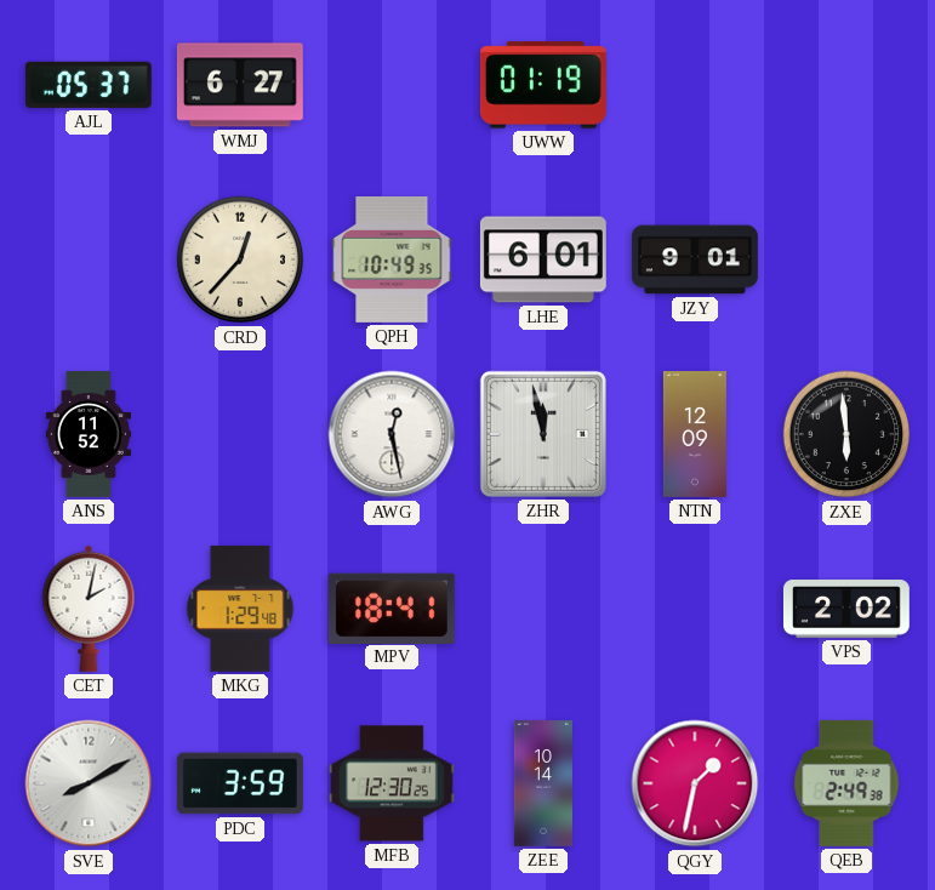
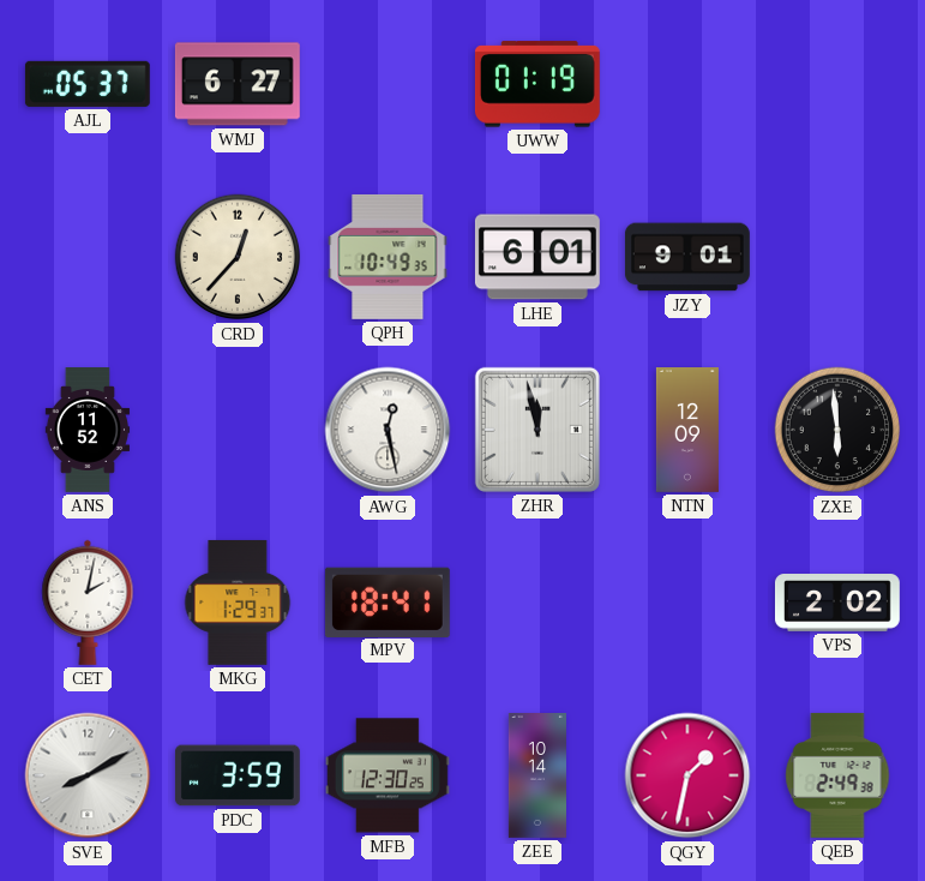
MKG: 1:29:48 -> 1:29:37 (238, 603)
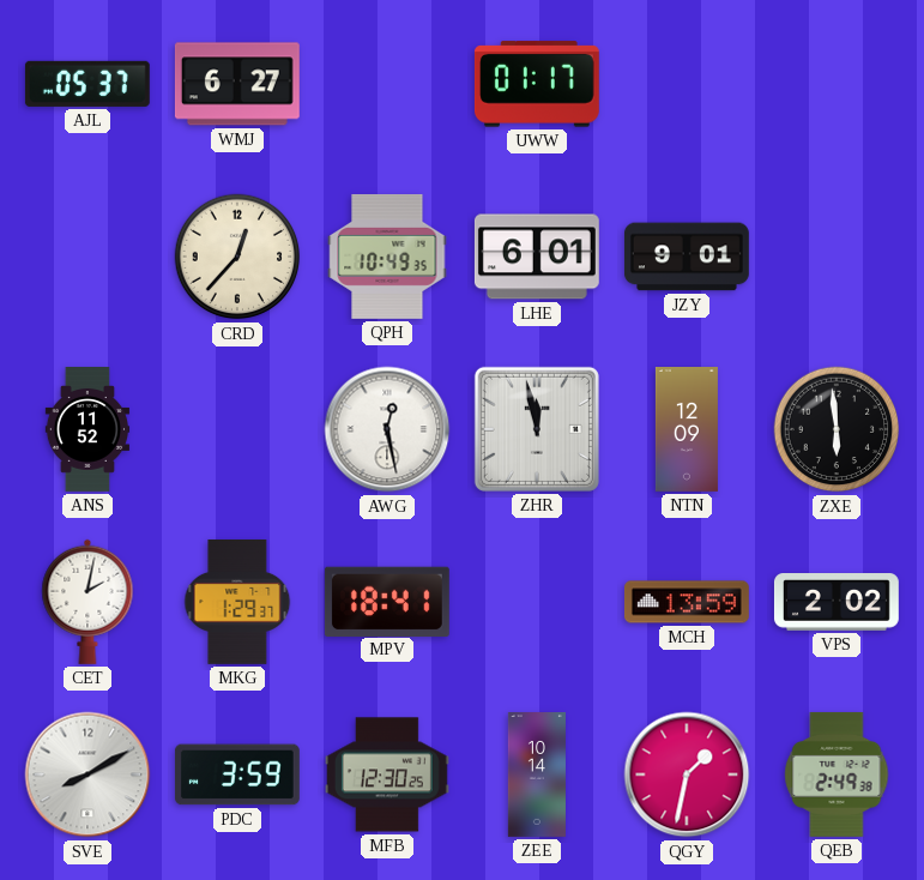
UWW: 01:19 -> 01:17 (537, 84)
MCH: none -> 13:59 (687, 602)
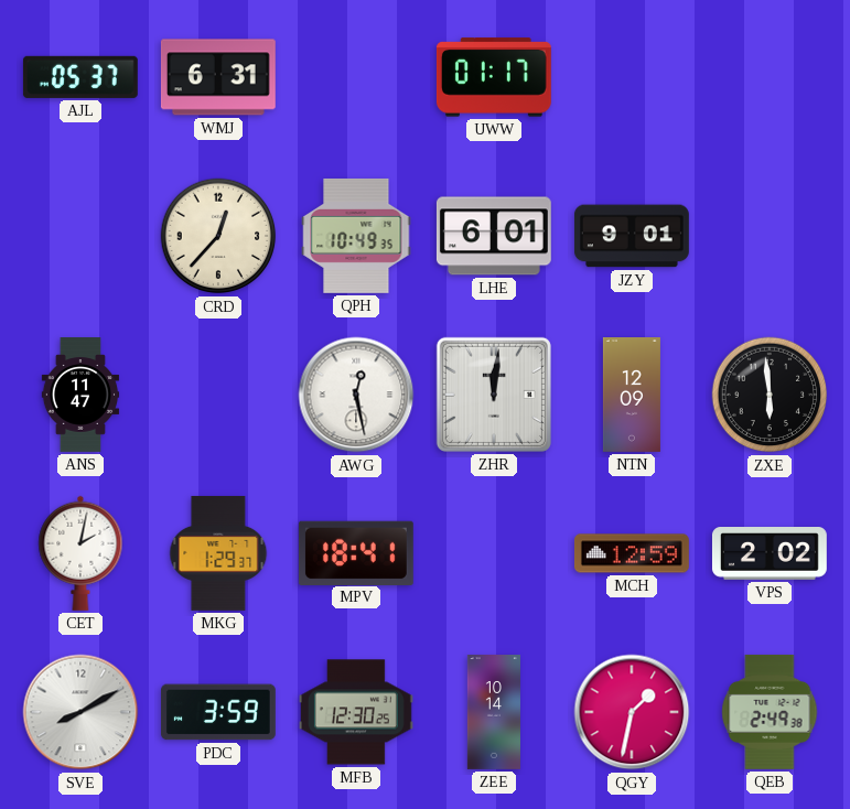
WMJ: 6:27 -> 6:31 (218, 77)
ANS: 11:52 -> 11:47 (80, 396)
ZHR: 11:58 -> 12:01 (494, 395)
MCH: 13:59 -> 12:59 (632, 553)
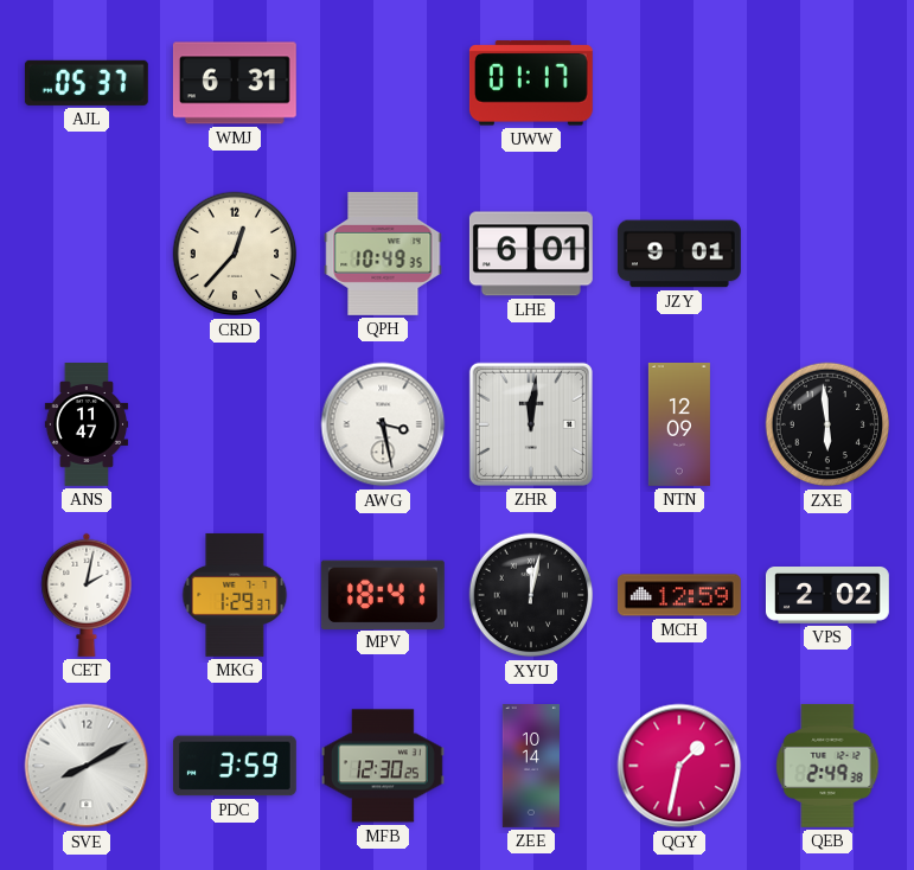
AWG: 12:28 -> 3:28 (383, 424)
XYU: none -> 12:02 (531, 595)
